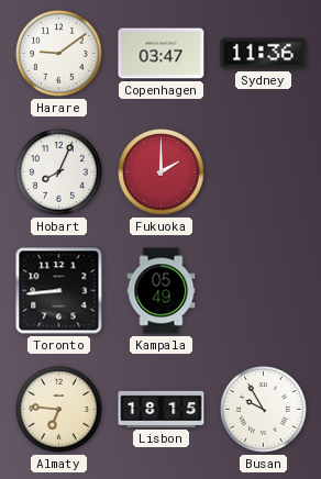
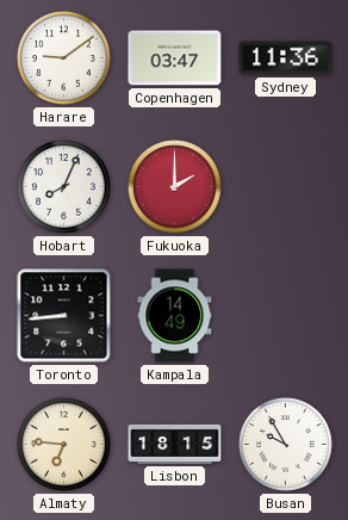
Kampala: 05:49 -> 14:49 (175, 316)
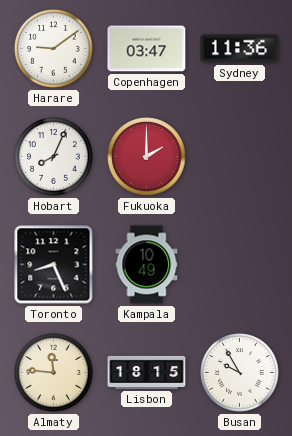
Toronto: 8:44 -> 8:26 (54, 265)
Kampala: 14:49 -> 10:49 (147, 265)
Almaty: 6:46 -> 11:46 (54, 373)
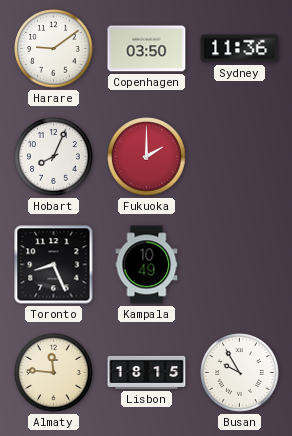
Copenhagen: 03:47 -> 03:50 (147, 49)
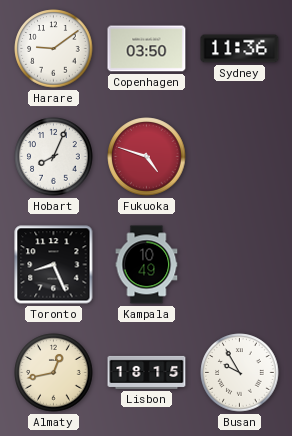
Fukuoka: 2:00 -> 4:48 (147, 157)
Almaty: 11:46 -> 12:43 (54, 373)
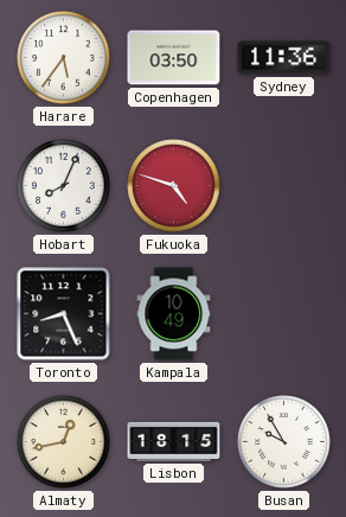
Harare: 9:09 -> 5:36 (64, 58)
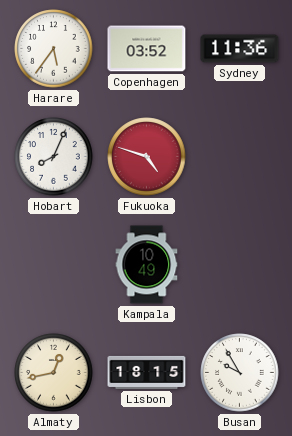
Copenhagen: 03:50 -> 03:52 (147, 49)
Toronto: 8:26 -> none (64, 314)
